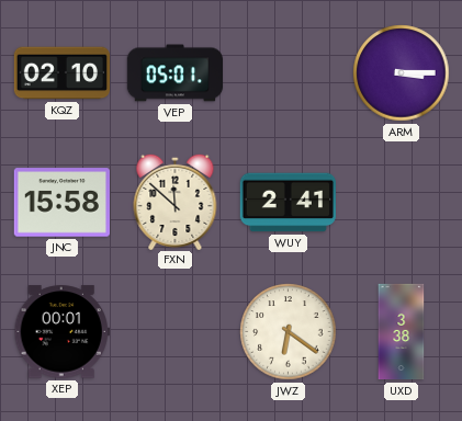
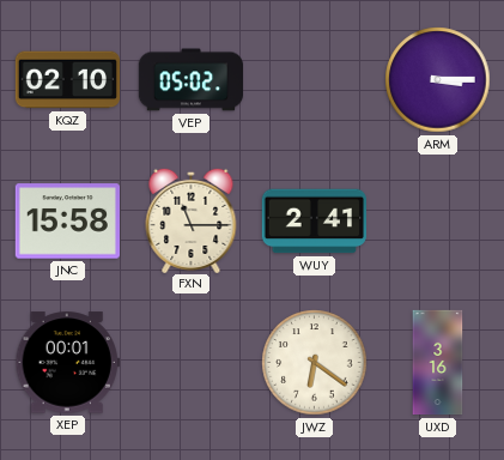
VEP: 05:01 -> 05:02 (192, 80)
FXN: 11:52 -> 11:15 (192, 219)
UXD: 3:38 -> 3:16 (438, 363)
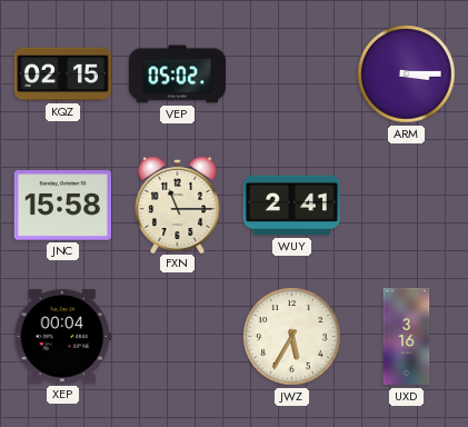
KQZ: 02:10 -> 02:15 (62, 75)
XEP: 00:01 -> 00:04 (62, 337)
JWZ: 6:21 -> 5:35 (292, 337)
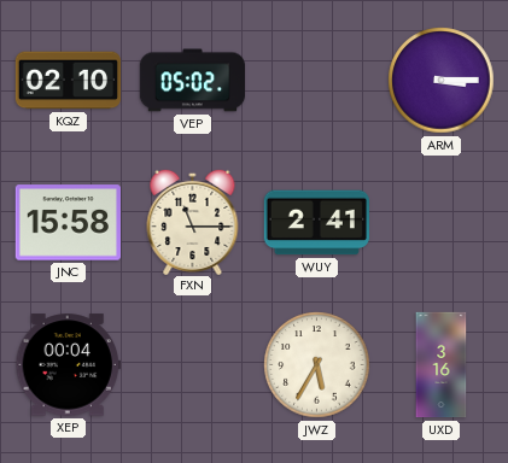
KQZ: 02:15 -> 02:10 (68, 81)
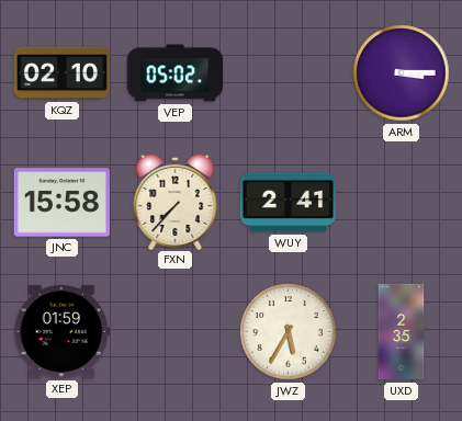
FXN: 11:15 -> 7:37 (176, 201)
XEP: 00:04 -> 01:59 (61, 332)
UXD: 3:16 -> 2:35 (402, 332)
